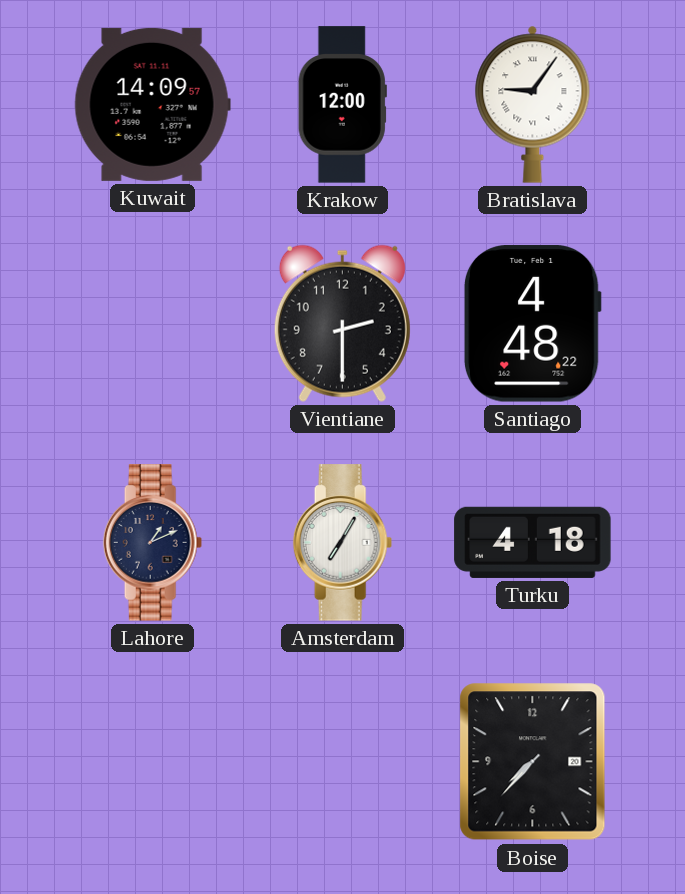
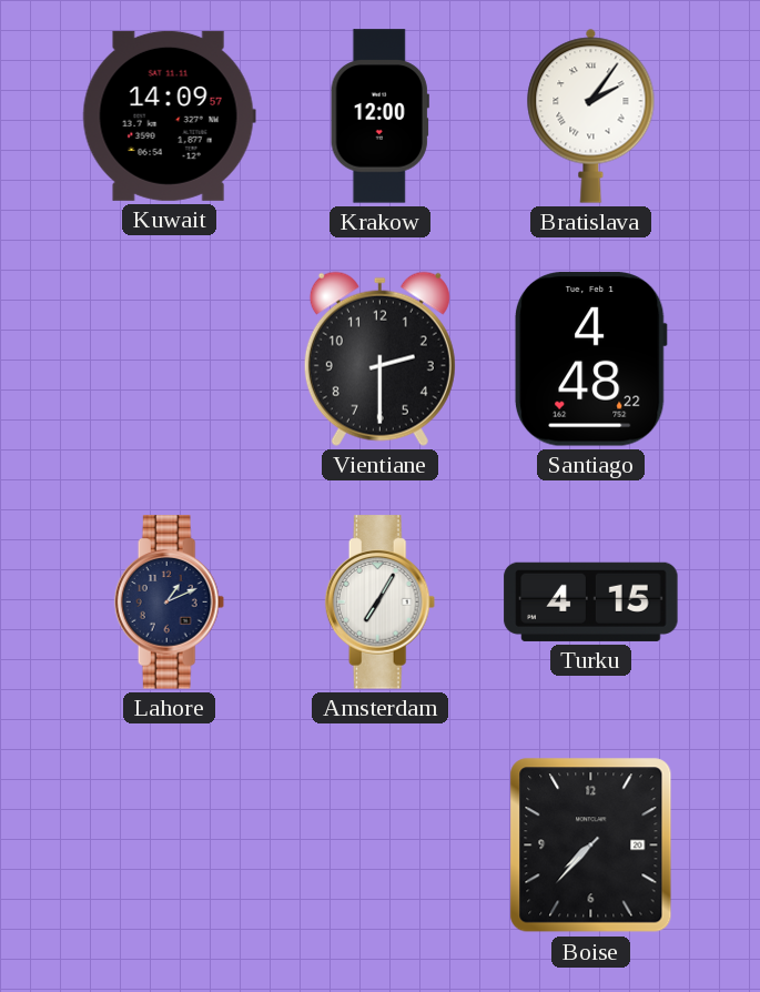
Bratislava: 9:06 -> 2:06 (591, 115)
Turku: 4:18 -> 4:15 (591, 601)
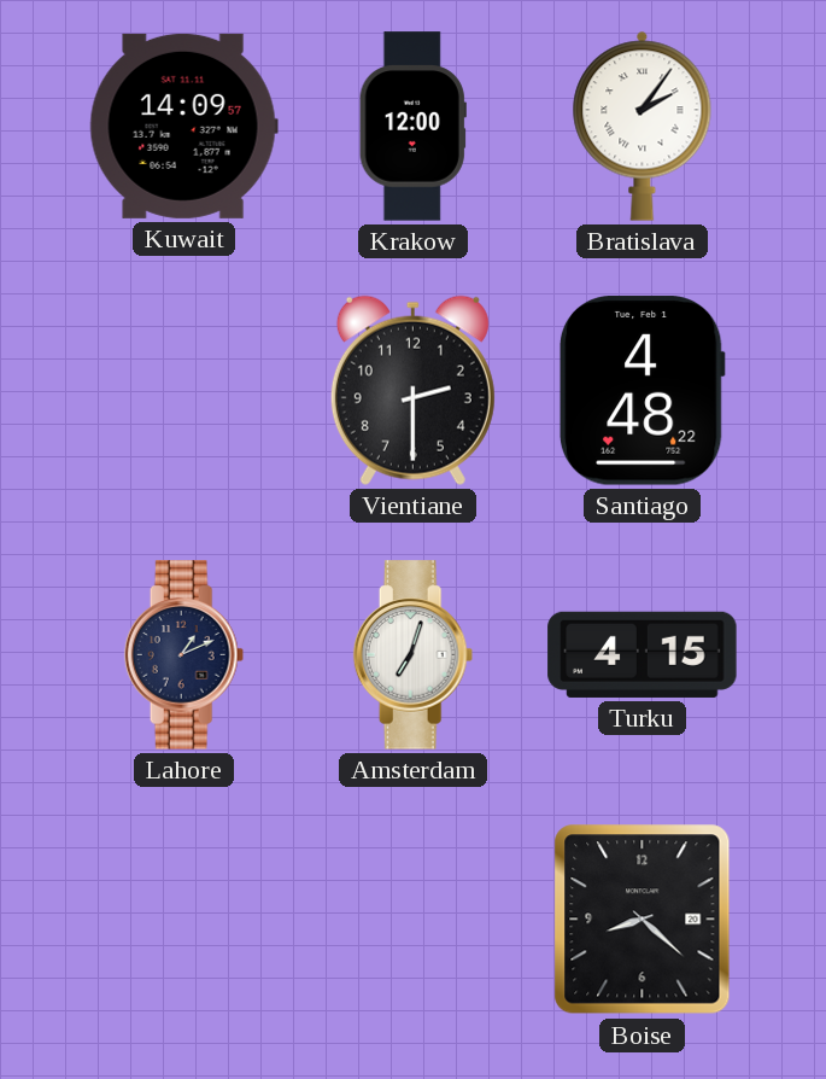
Amsterdam: 7:05 -> 7:03 (414, 655)
Boise: 7:37 -> 8:22 (643, 920)
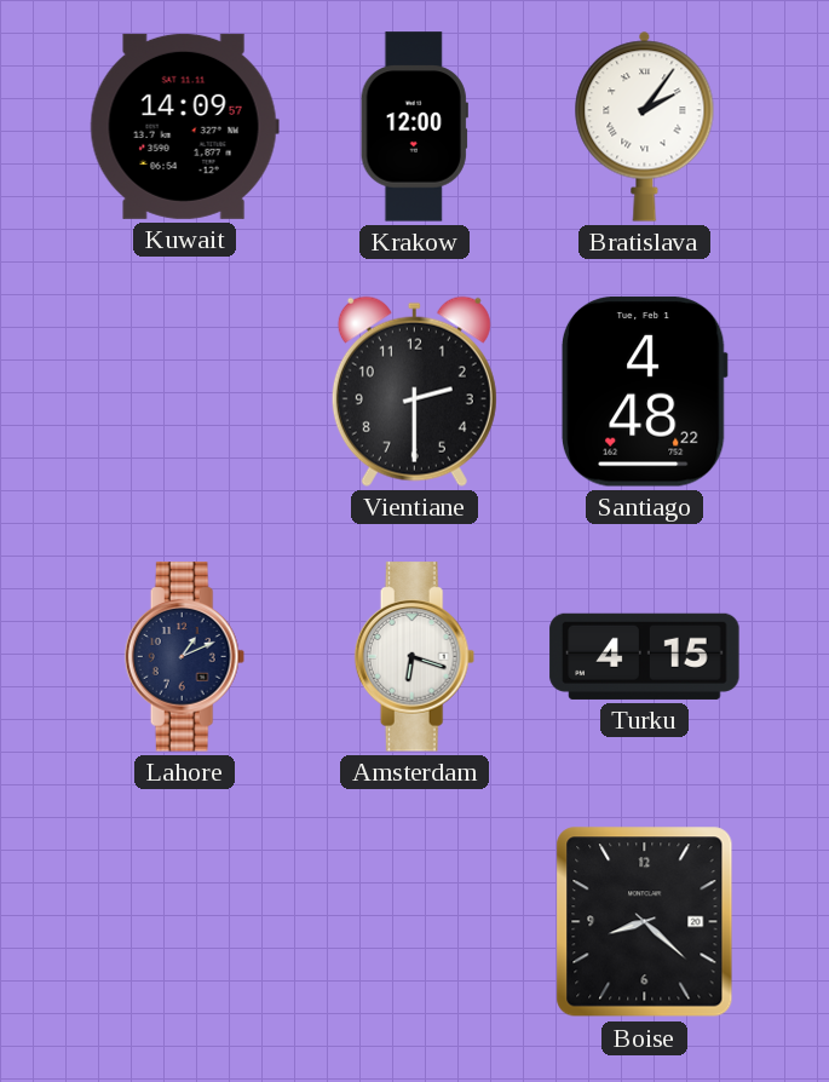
Amsterdam: 7:03 -> 6:18 (415, 657)
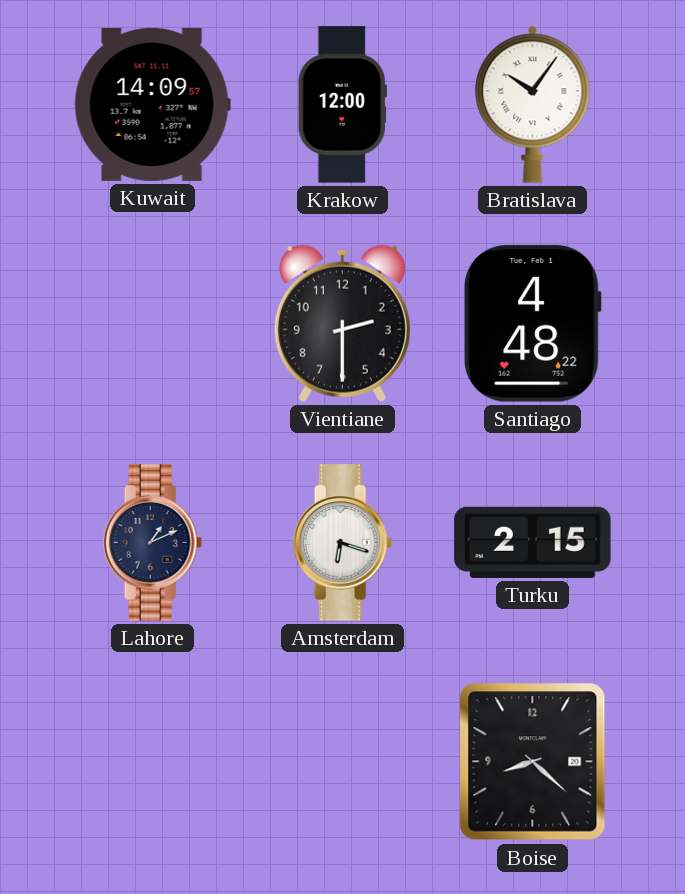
Bratislava: 2:06 -> 10:06 (533, 104)
Turku: 4:15 -> 2:15 (533, 542)
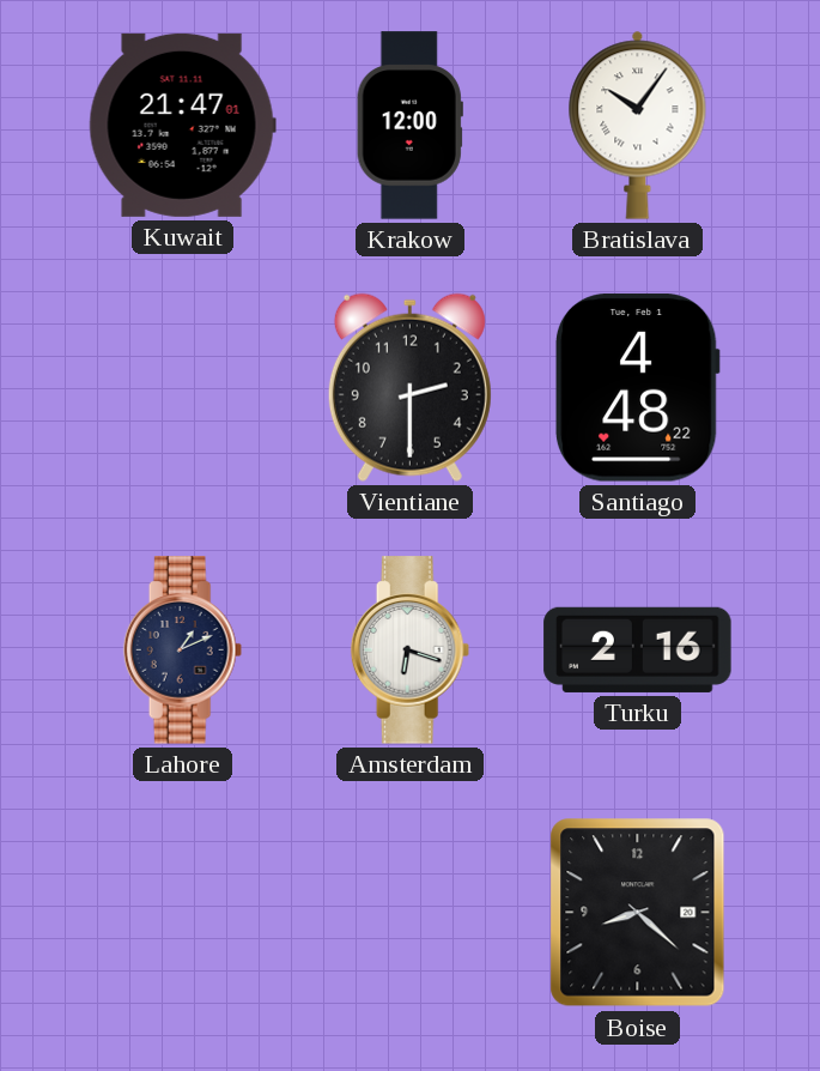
Kuwait: 14:09 -> 21:47 (182, 125)
Turku: 2:15 -> 2:16 (638, 649)
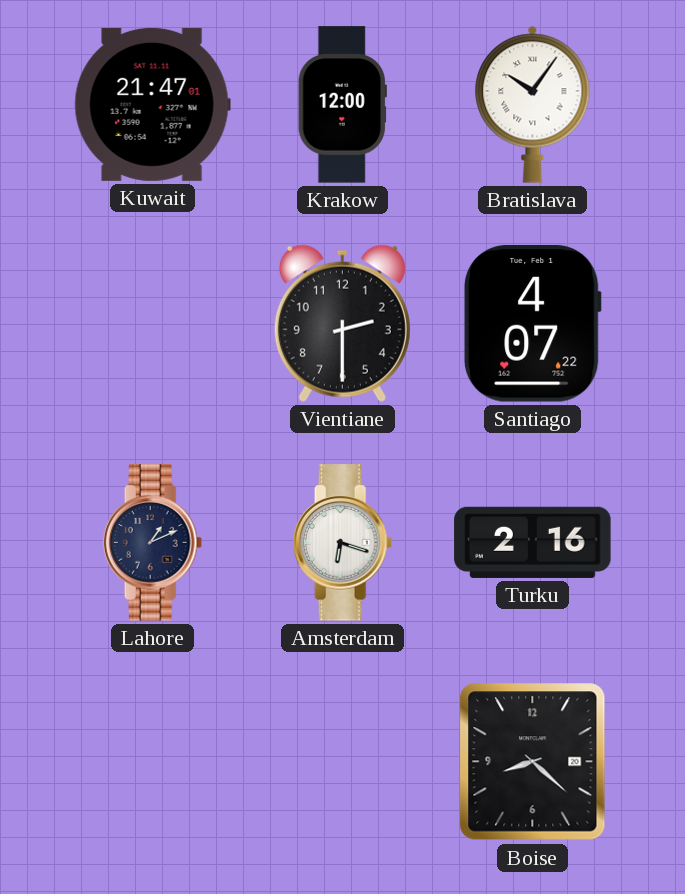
Santiago: 4:48 -> 4:07 (532, 324)
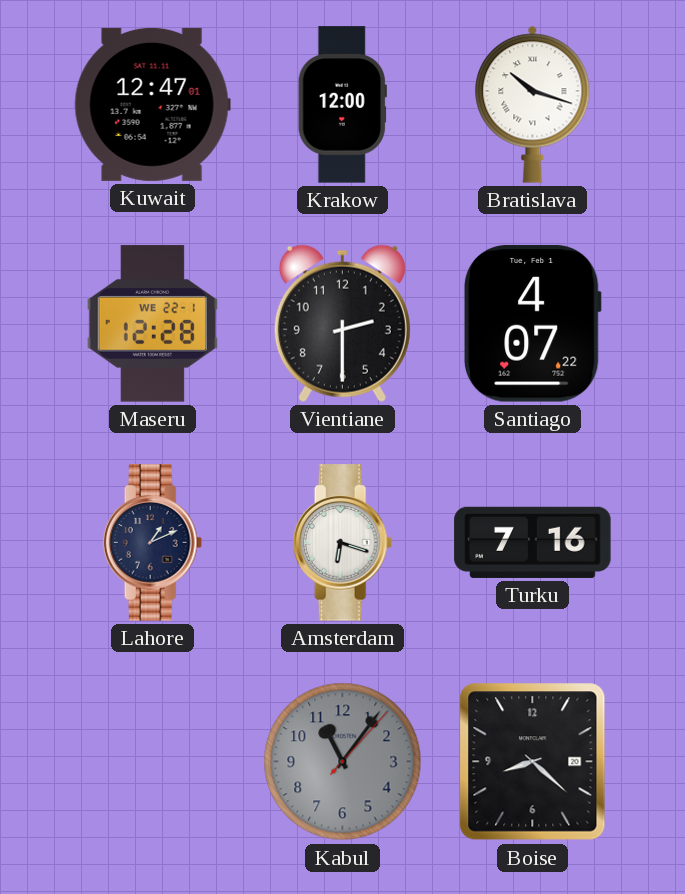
Kuwait: 21:47 -> 12:47 (152, 104)
Bratislava: 10:06 -> 10:18 (533, 104)
Maseru: none -> 12:28 (152, 324)
Turku: 2:16 -> 7:16 (533, 542)
Kabul: none -> 11:06 (343, 762)
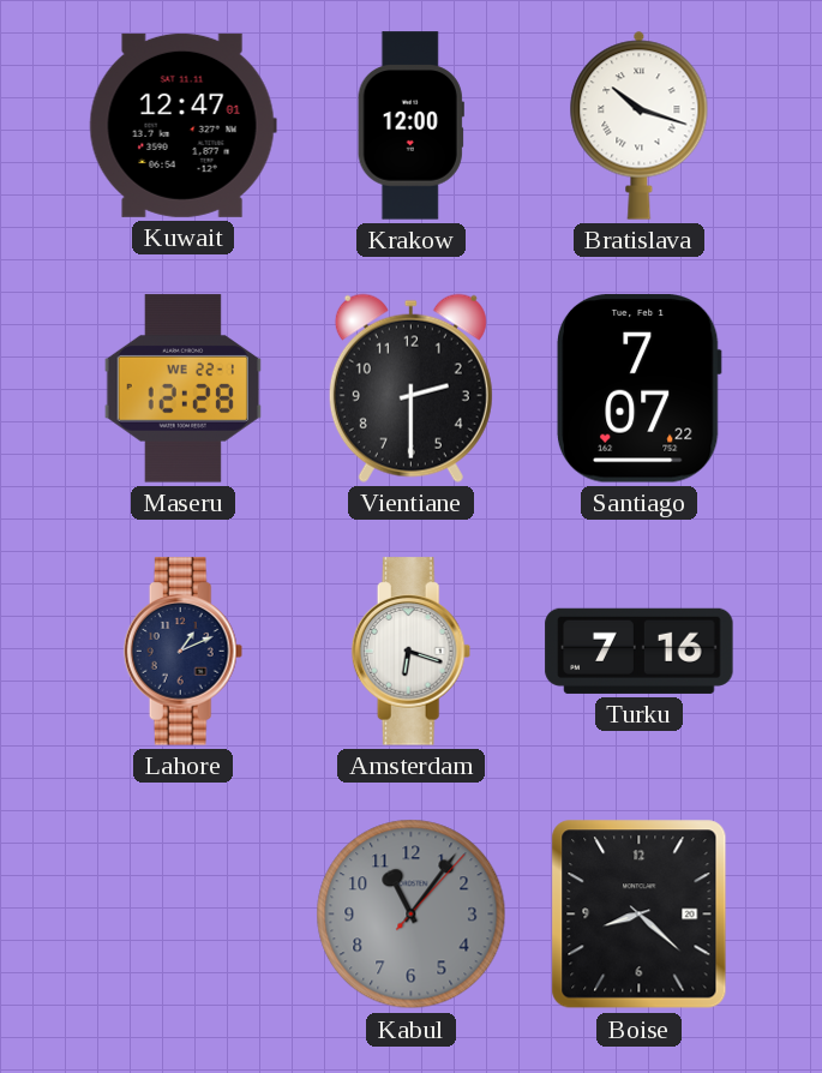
Santiago: 4:07 -> 7:07 (638, 389)
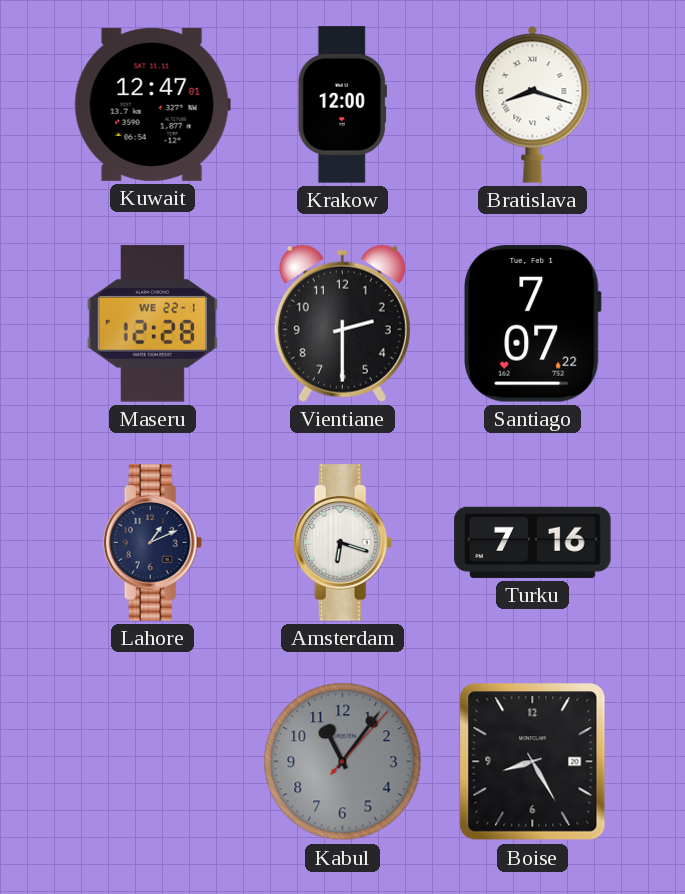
Bratislava: 10:18 -> 8:18 (533, 104)
Boise: 8:22 -> 8:25 (533, 762)
